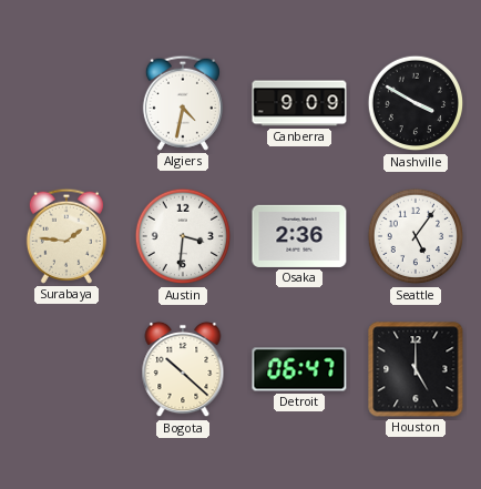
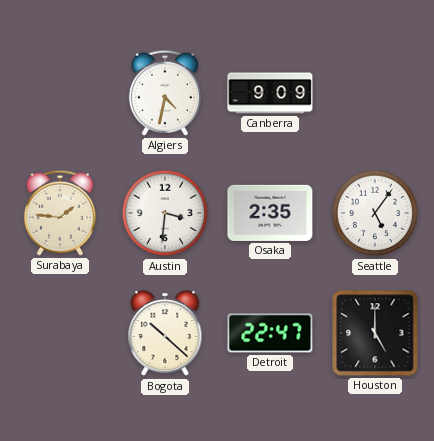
Nashville: 3:50 -> none (416, 103)
Osaka: 2:36 -> 2:35 (270, 213)
Detroit: 06:47 -> 22:47 (270, 333)
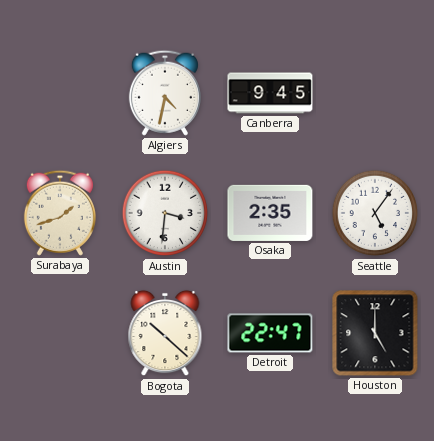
Canberra: 9:09 -> 9:45 (270, 93)
Surabaya: 1:46 -> 1:42 (60, 213)
